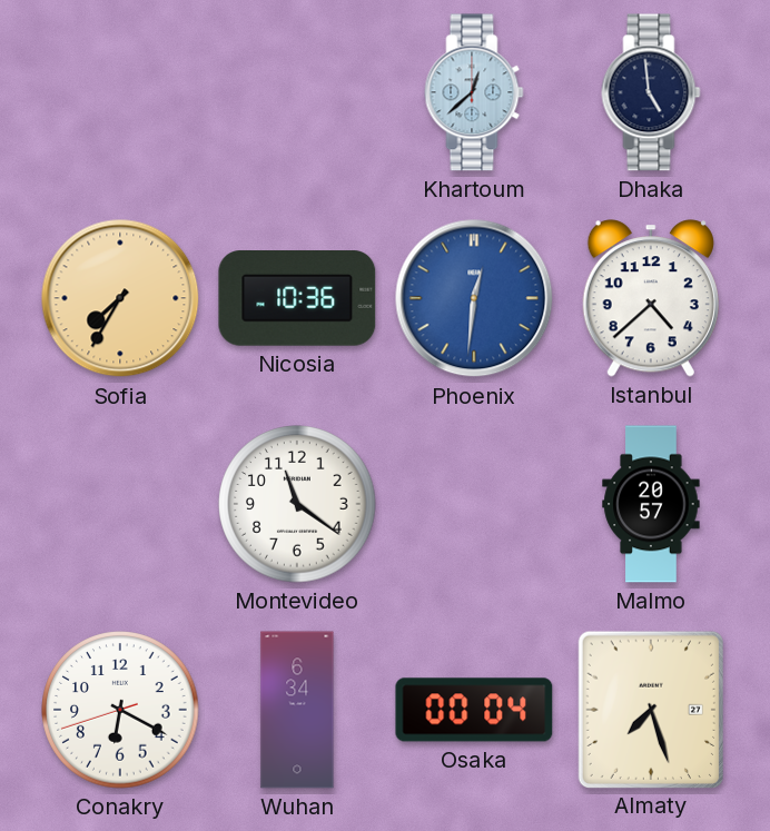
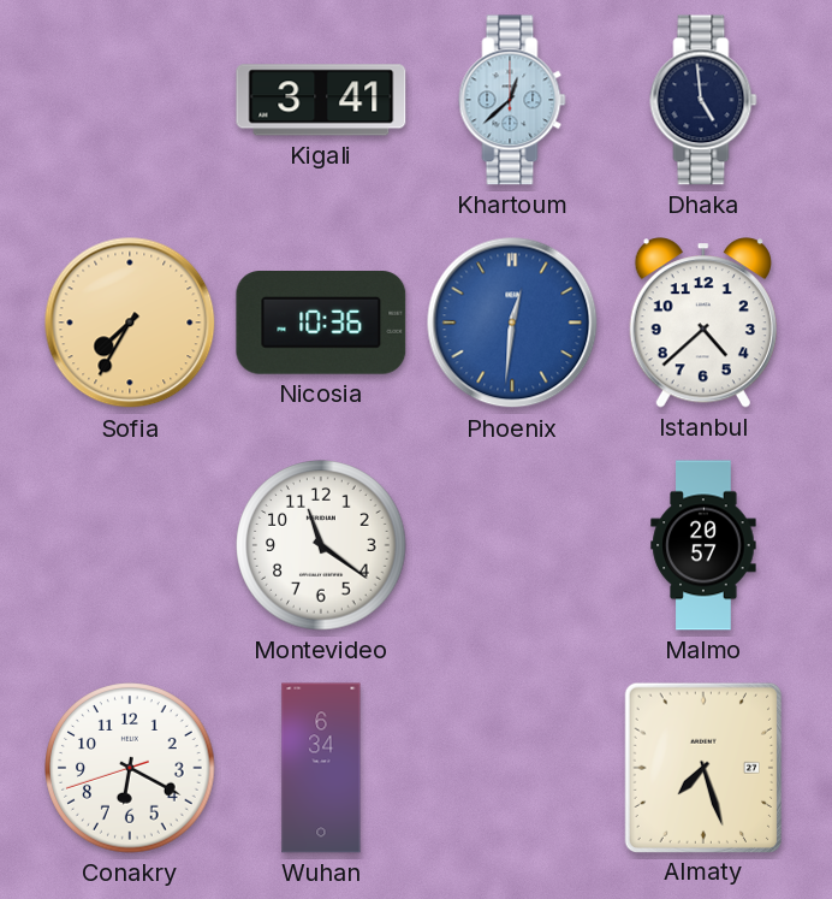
Kigali: none -> 3:41 (321, 100)
Osaka: 00:04 -> none (474, 710)
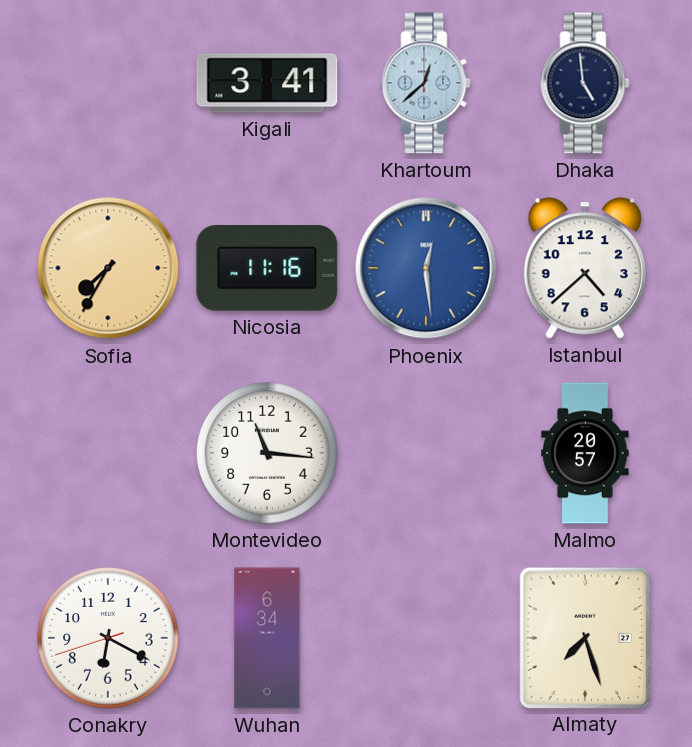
Nicosia: 10:36 -> 11:16 (267, 269)
Phoenix: 12:31 -> 12:29 (426, 268)
Montevideo: 11:21 -> 11:16 (267, 453)
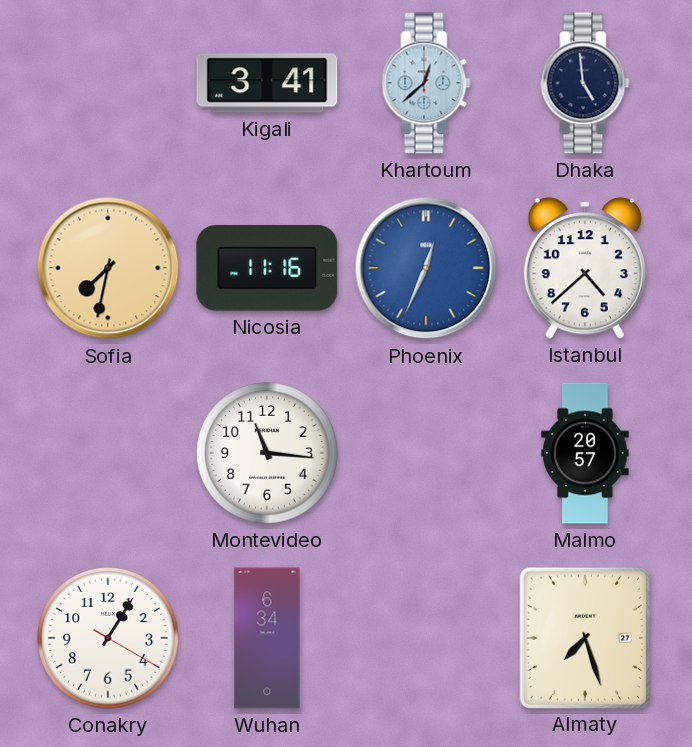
Sofia: 7:35 -> 7:32 (108, 268)
Phoenix: 12:29 -> 12:34 (426, 268)
Conakry: 6:19 -> 1:05 (108, 638)
